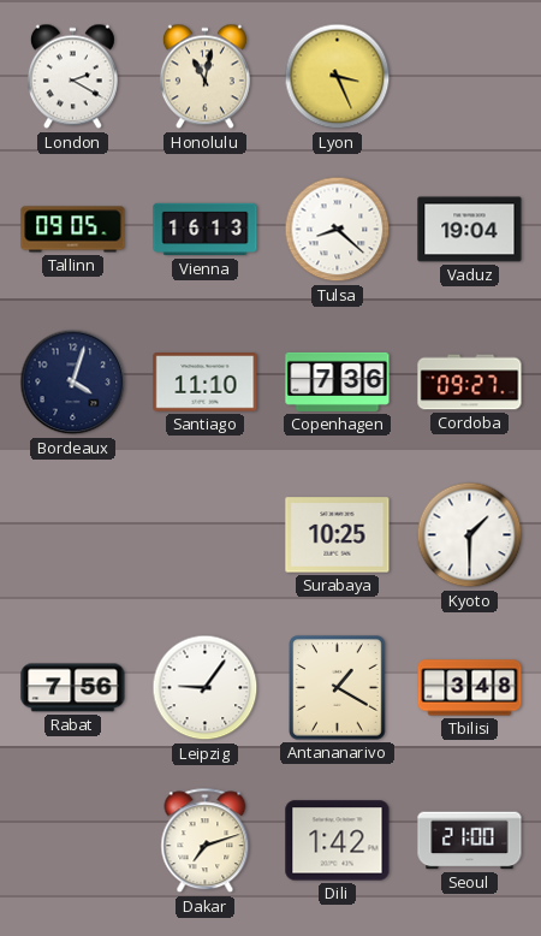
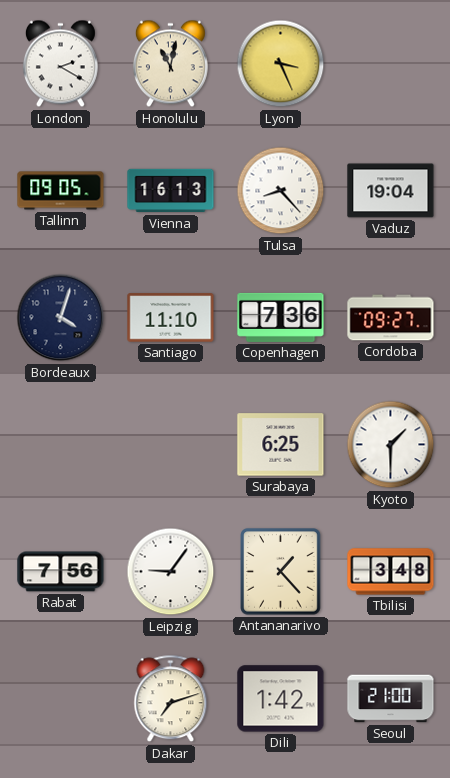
Tulsa: 8:22 -> 8:23 (281, 191)
Surabaya: 10:25 -> 6:25 (281, 445)
Antananarivo: 1:20 -> 1:23 (281, 572)
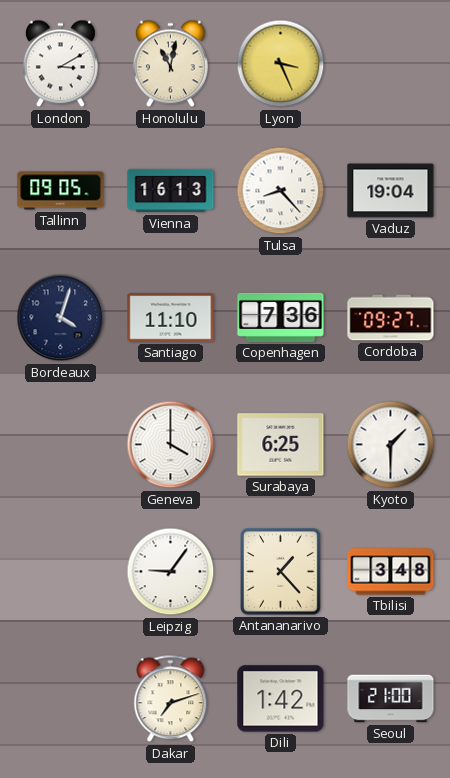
London: 2:20 -> 3:10 (60, 64)
Geneva: none -> 4:00 (171, 445)
Rabat: 7:56 -> none (61, 572)
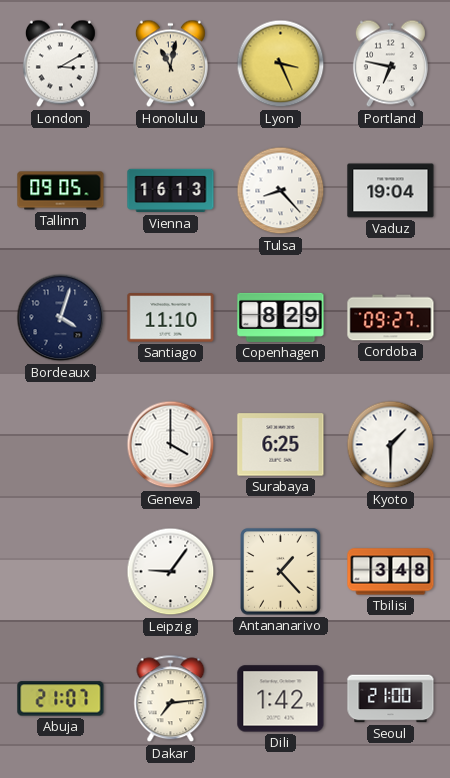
Portland: none -> 6:47 (390, 64)
Copenhagen: 7:36 -> 8:29 (281, 317)
Abuja: none -> 21:07 (61, 699)
Dakar: 7:12 -> 7:14 (171, 699)
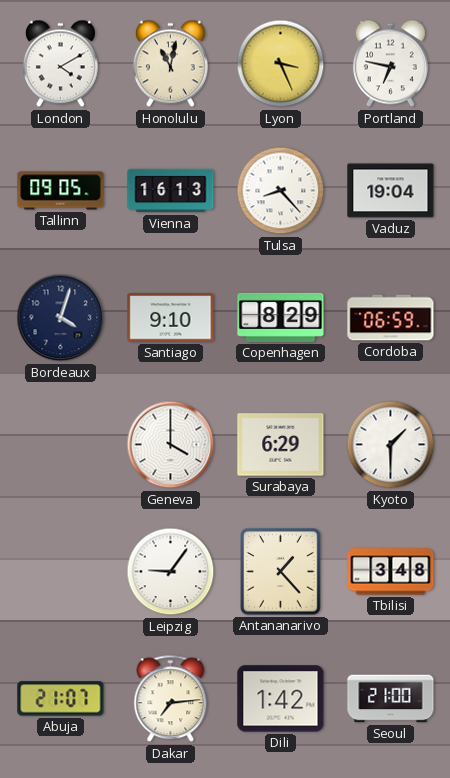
London: 3:10 -> 4:10 (60, 64)
Santiago: 11:10 -> 9:10 (171, 318)
Cordoba: 09:27 -> 06:59 (391, 318)
Surabaya: 6:25 -> 6:29 (281, 445)
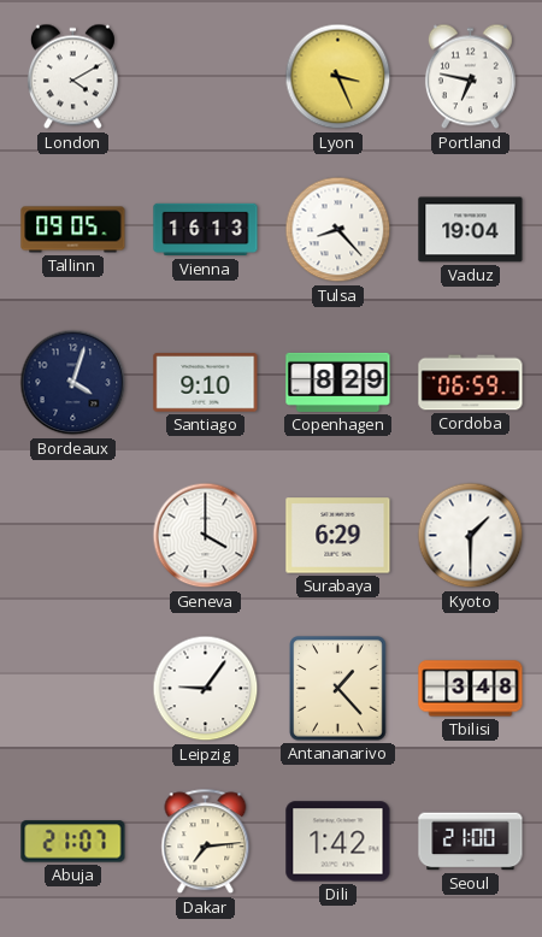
Honolulu: 11:02 -> none (170, 64)
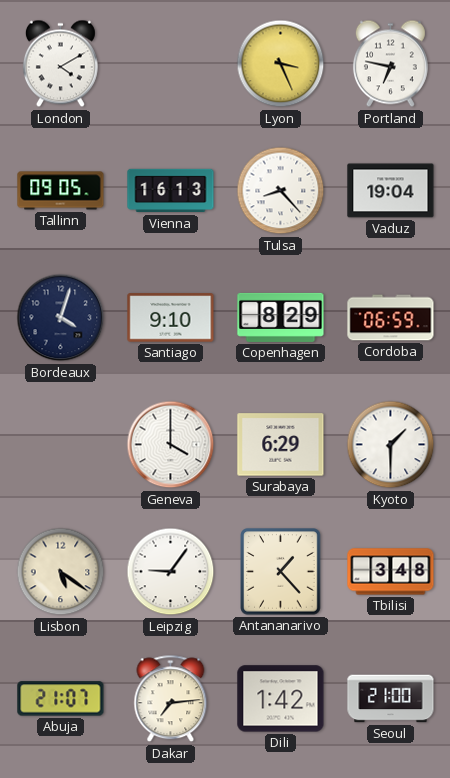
Lisbon: none -> 5:21 (61, 572)
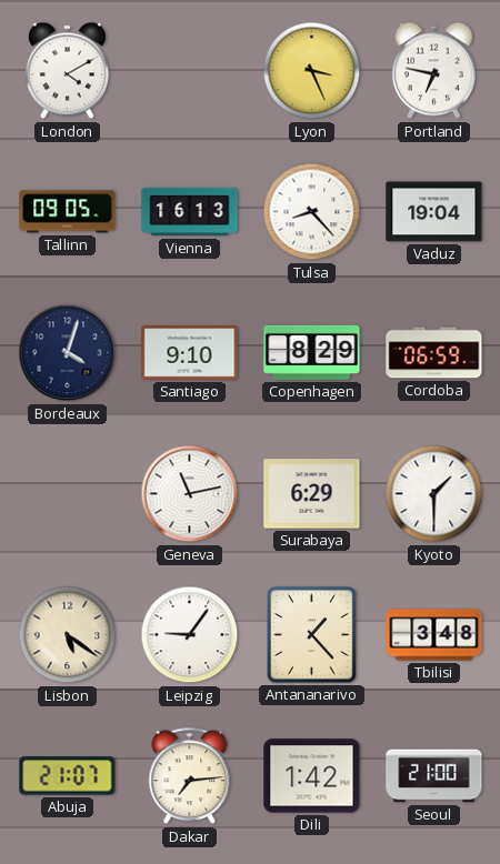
Geneva: 4:00 -> 11:13 (190, 494)
